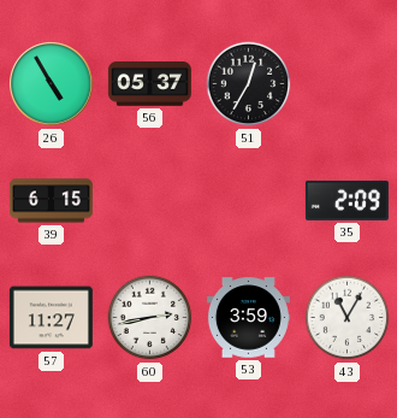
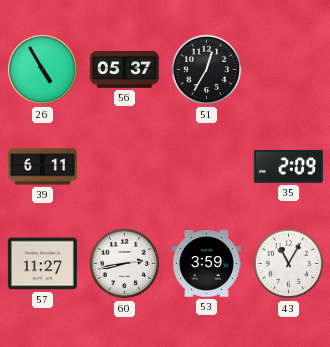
39: 6:15 -> 6:11 (42, 167)
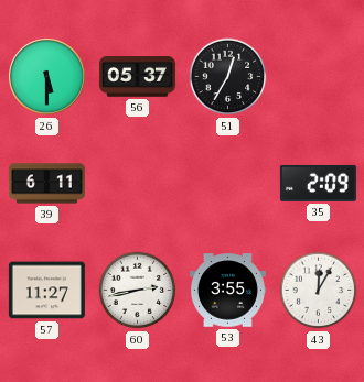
26: 4:55 -> 5:30 (47, 77)
53: 3:59 -> 3:55 (227, 291)
43: 11:05 -> 12:05 (319, 291)
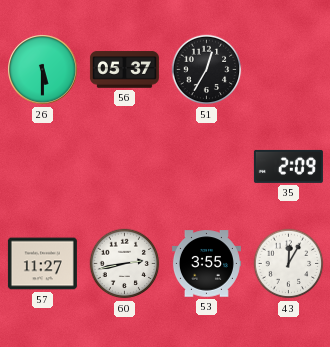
39: 6:11 -> none (46, 184)
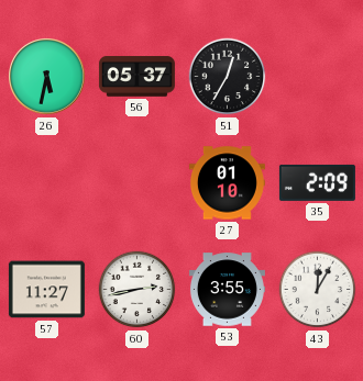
26: 5:30 -> 5:32 (47, 77)
27: none -> 01:10 (227, 183)
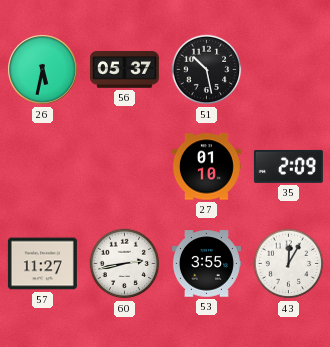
51: 12:35 -> 10:28 (207, 70)
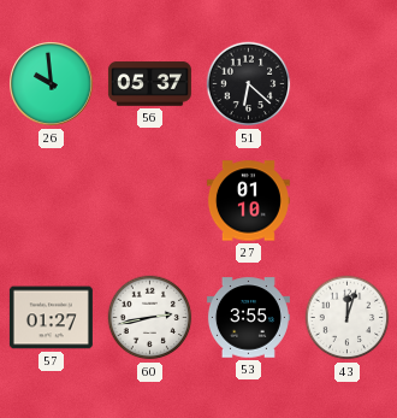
26: 5:32 -> 9:59 (52, 84)
51: 10:28 -> 6:22 (249, 84)
35: 2:09 -> none (288, 166)
57: 11:27 -> 01:27 (51, 318)
43: 12:05 -> 12:03 (348, 318)
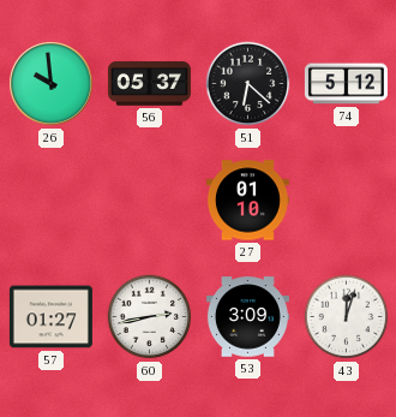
74: none -> 5:12 (346, 84)
53: 3:55 -> 3:09 (247, 317)
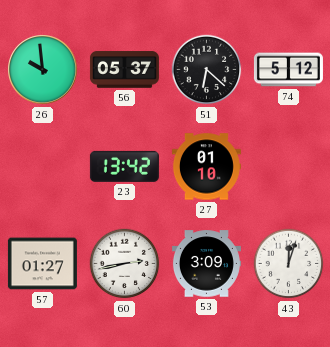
23: none -> 13:42 (124, 166)
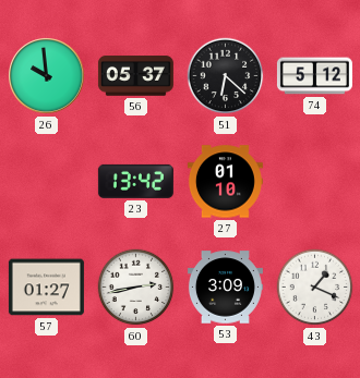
43: 12:03 -> 1:19 (315, 288)
